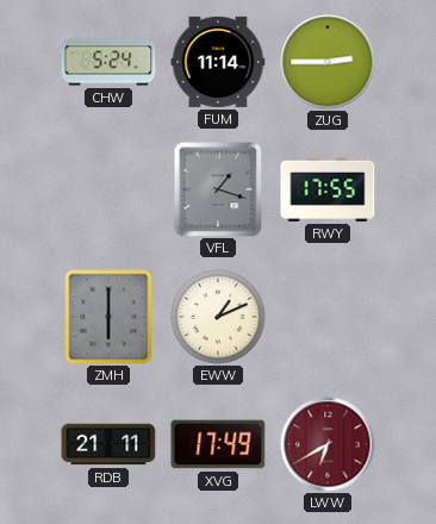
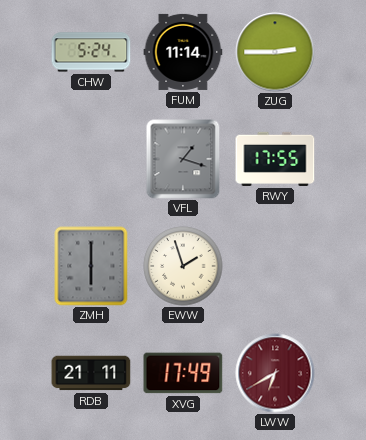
EWW: 1:11 -> 1:57 (183, 266)
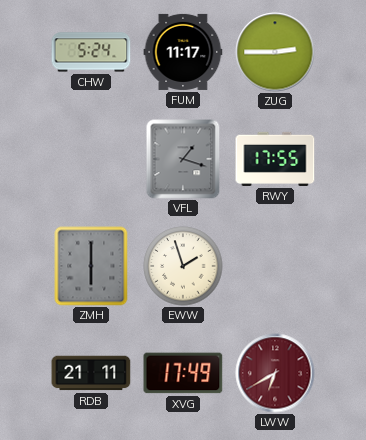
FUM: 11:14 -> 11:17 (183, 52)
